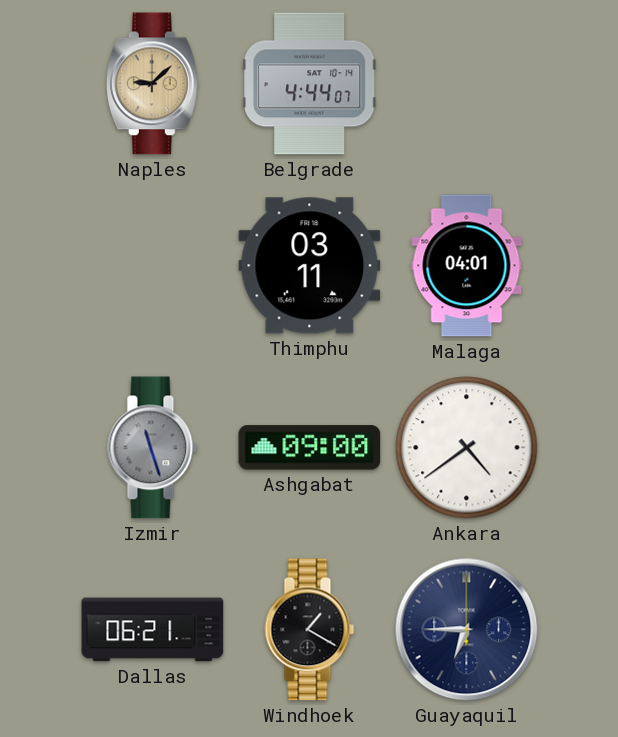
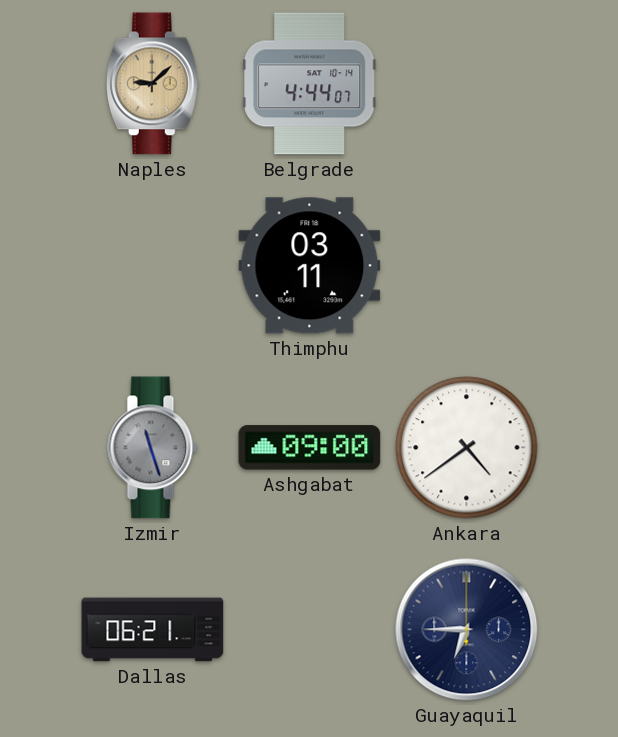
Malaga: 04:01 -> none (467, 266)
Windhoek: 1:20 -> none (310, 630)
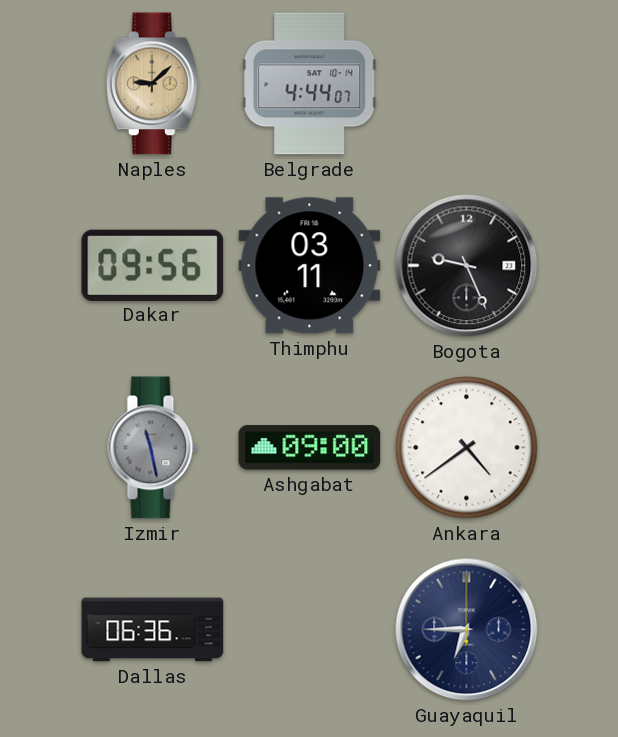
Dakar: none -> 09:56 (153, 265)
Bogota: none -> 9:26 (467, 266)
Izmir: 11:27 -> 11:28 (153, 448)
Dallas: 06:21 -> 06:36 (153, 630)
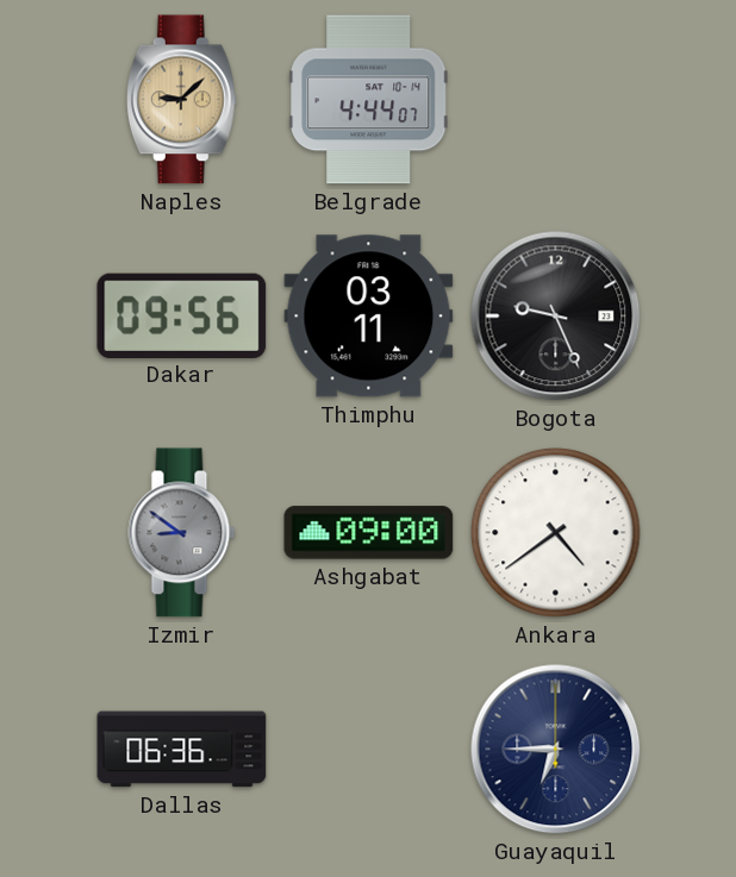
Izmir: 11:28 -> 8:51 (182, 533)
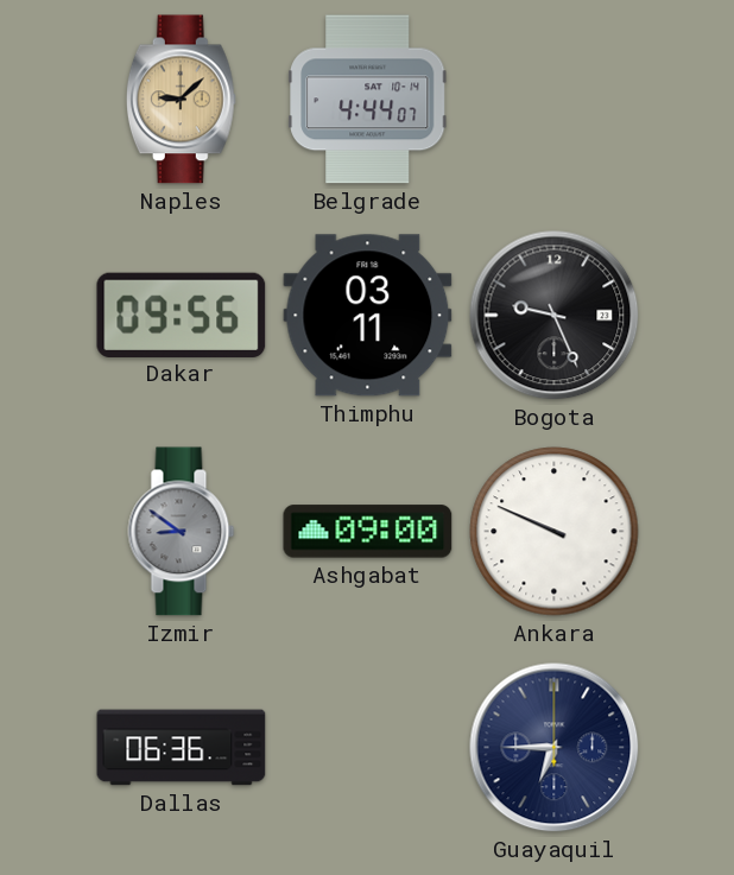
Ankara: 4:39 -> 9:49 (555, 532)
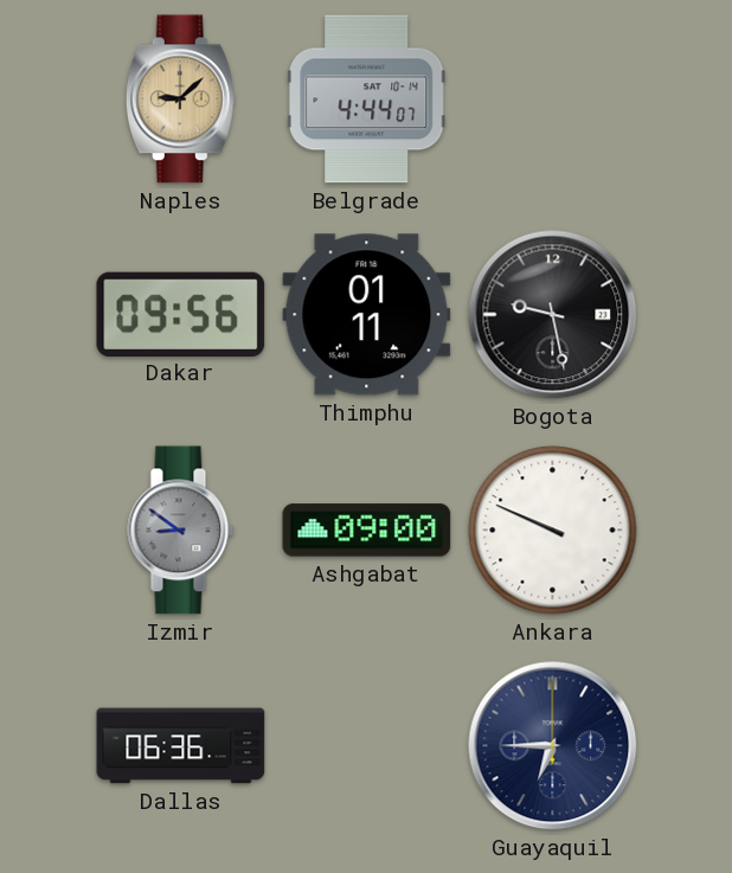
Thimphu: 03:11 -> 01:11 (367, 315)
Bogota: 9:26 -> 9:28 (553, 315)
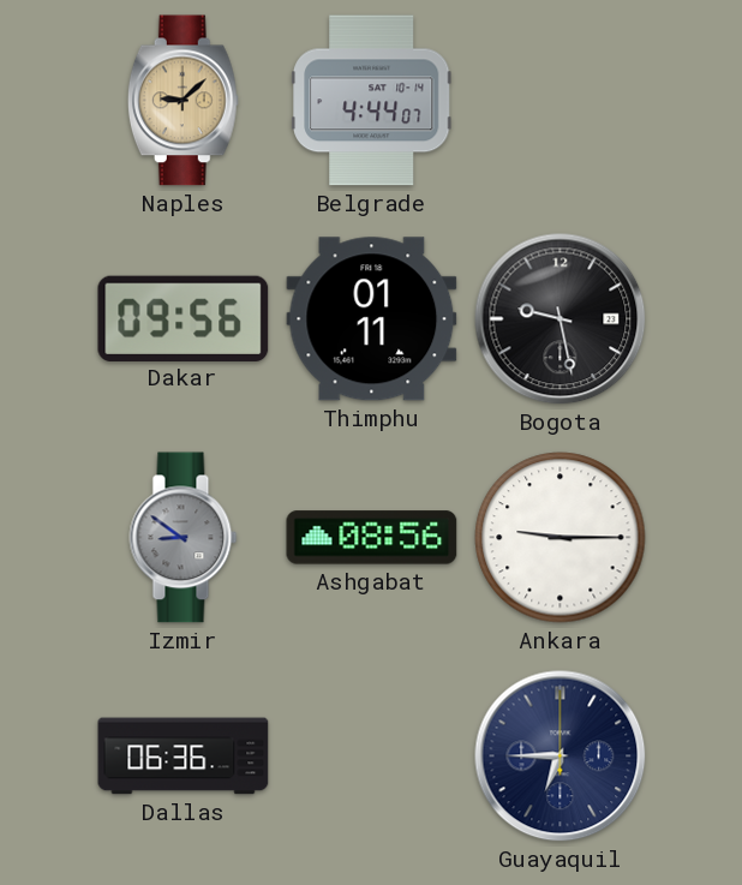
Ashgabat: 09:00 -> 08:56 (372, 538)
Ankara: 9:49 -> 9:15 (561, 538)
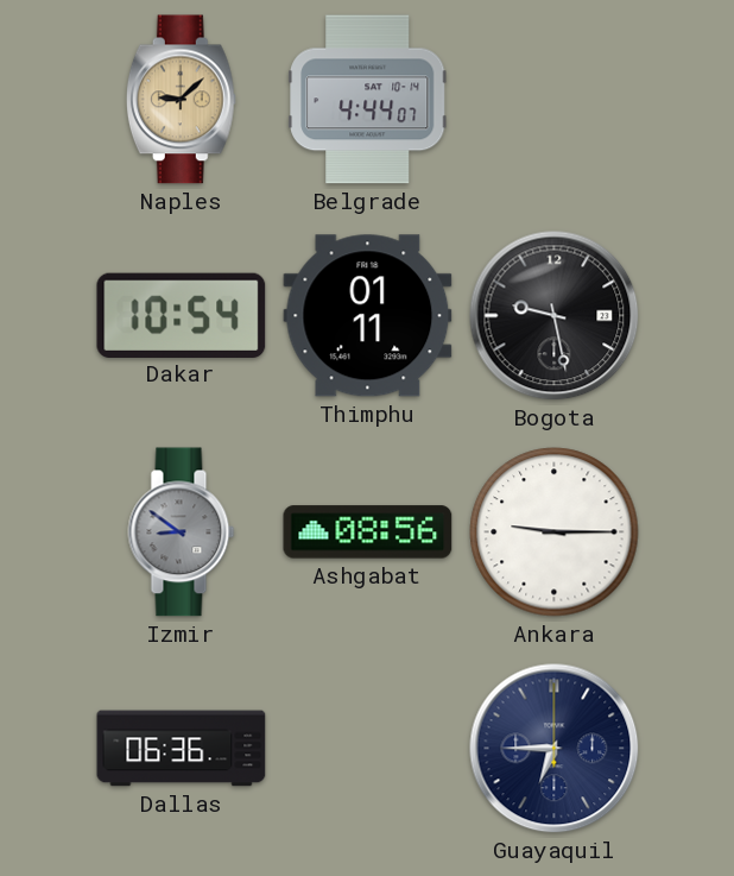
Dakar: 09:56 -> 10:54 (182, 315)
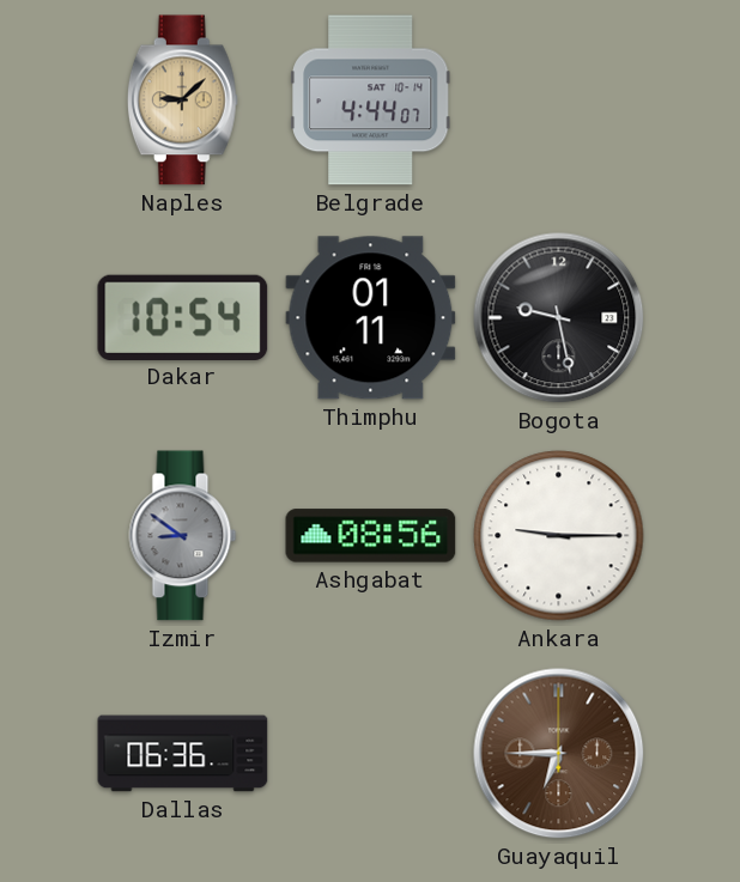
Guayaquil dial: navy -> brown (559, 754)
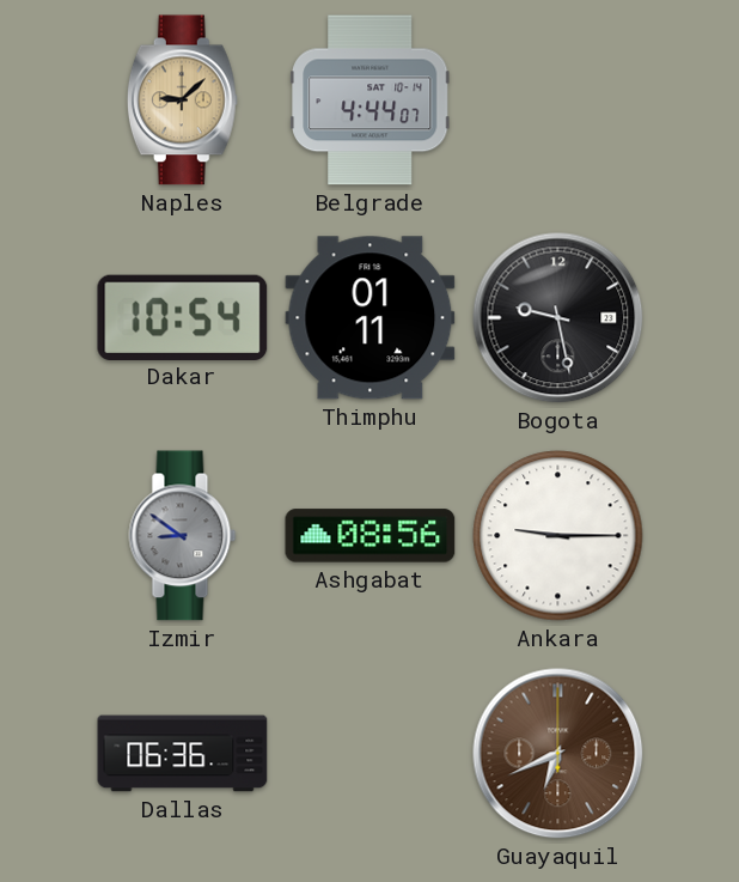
Guayaquil: 6:45 -> 6:41 (558, 754)
